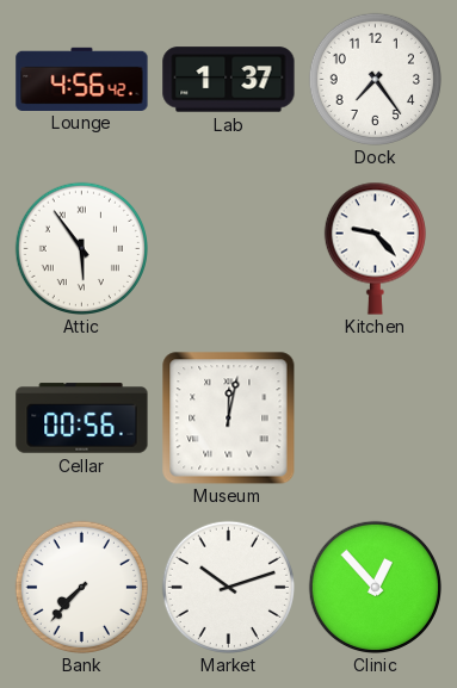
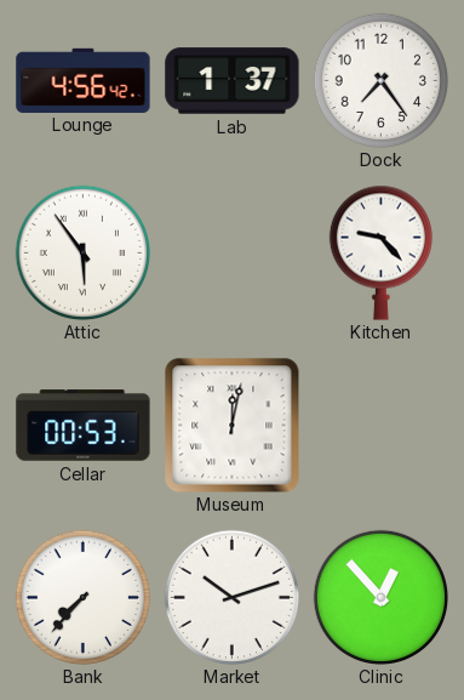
Cellar: 00:56 -> 00:53 (84, 426)
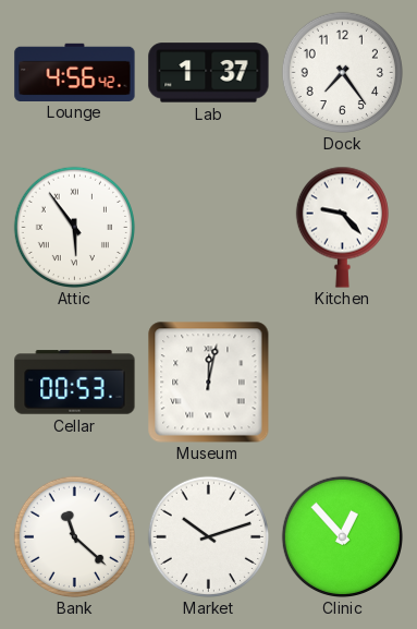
Bank: 7:37 -> 11:22 (74, 536)
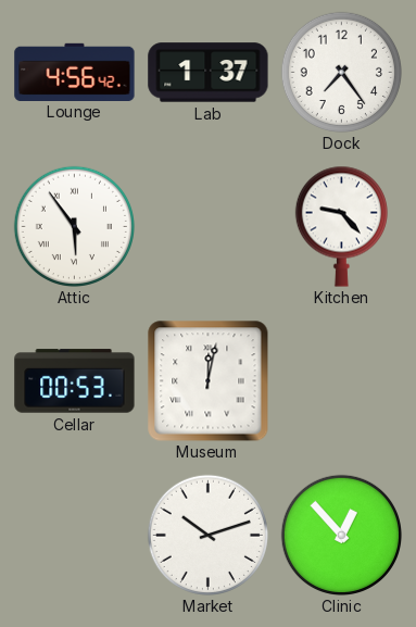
Bank: 11:22 -> none (74, 536)
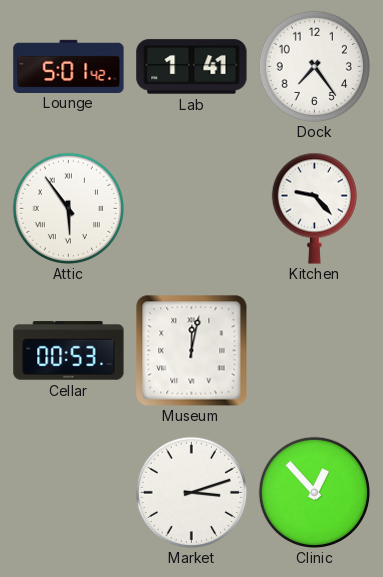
Lounge: 4:56 -> 5:01 (69, 66)
Lab: 1:37 -> 1:41 (192, 67)
Market: 10:12 -> 3:12 (191, 492)
